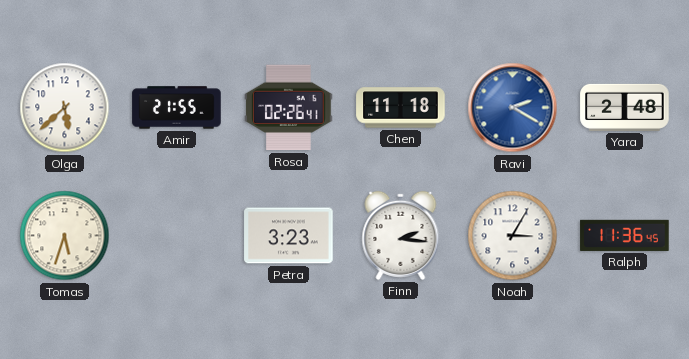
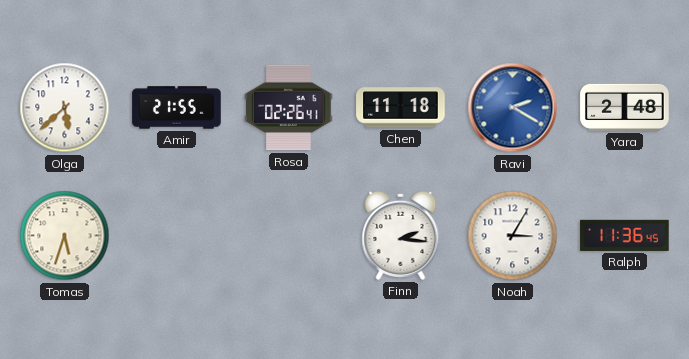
Petra: 3:23 -> none (289, 236)
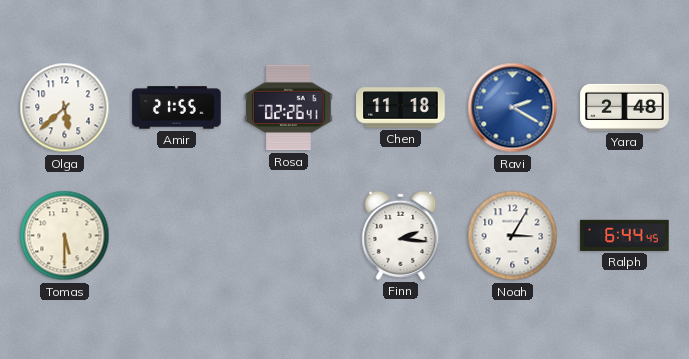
Tomas: 5:33 -> 5:30 (65, 236)
Ralph: 11:36 -> 6:44 (625, 235)
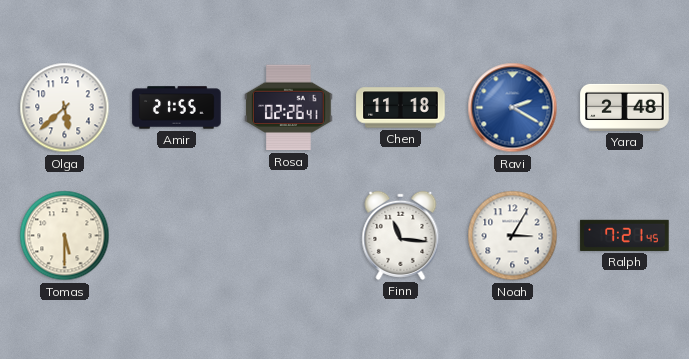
Finn: 2:16 -> 11:16 (401, 235)
Ralph: 6:44 -> 7:21 (625, 235)
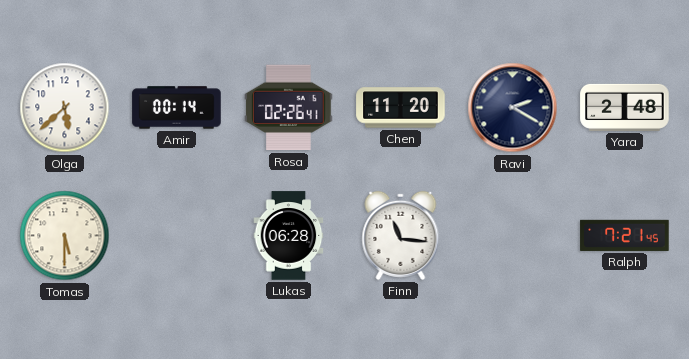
Amir: 21:55 -> 00:14 (177, 108)
Chen: 11:18 -> 11:20 (401, 108)
Ravi dial: blue -> navy (513, 108)
Lukas: none -> 06:28 (289, 236)
Noah: 3:05 -> none (513, 236)
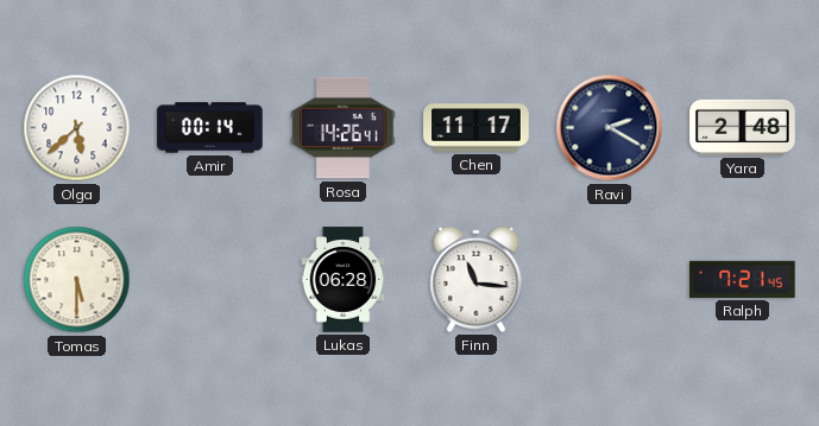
Rosa: 02:26 -> 14:26 (344, 128)
Chen: 11:20 -> 11:17 (477, 128)
